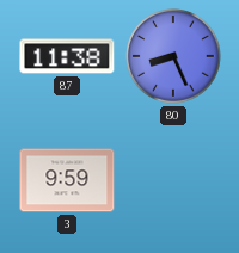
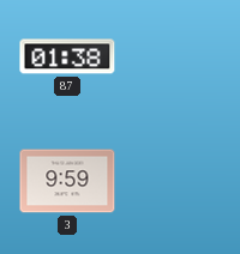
87: 11:38 -> 01:38 (67, 56)
80: 8:26 -> none (174, 57)
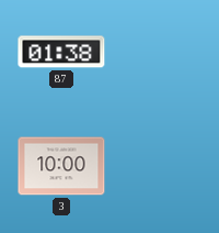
3: 9:59 -> 10:00 (61, 166)
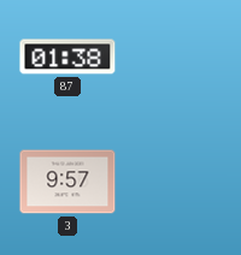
3: 10:00 -> 9:57 (67, 182)
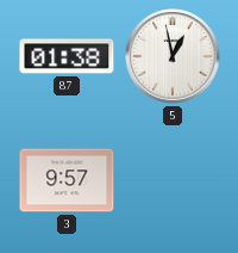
5: none -> 12:58 (173, 56)
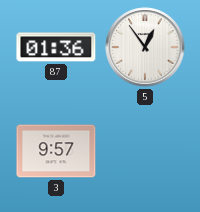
87: 01:38 -> 01:36 (56, 47)
5: 12:58 -> 12:54 (145, 47)
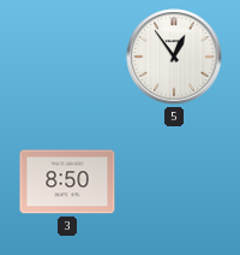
87: 01:36 -> none (56, 47)
3: 9:57 -> 8:50 (67, 182)
